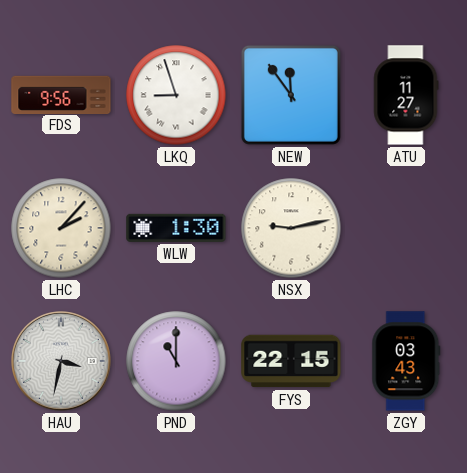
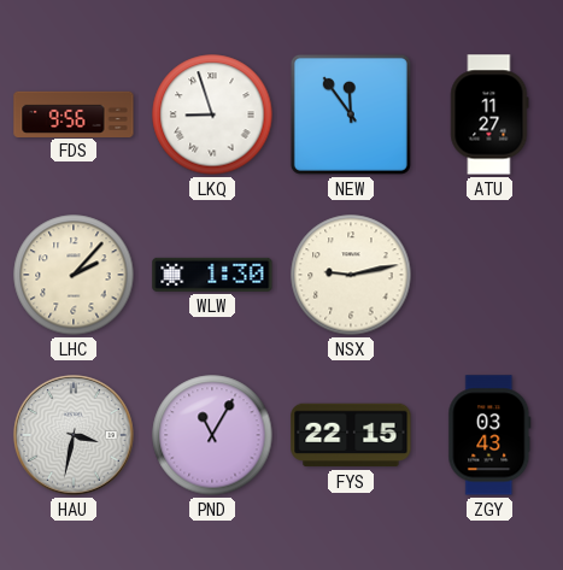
PND: 11:00 -> 11:05 (212, 435)
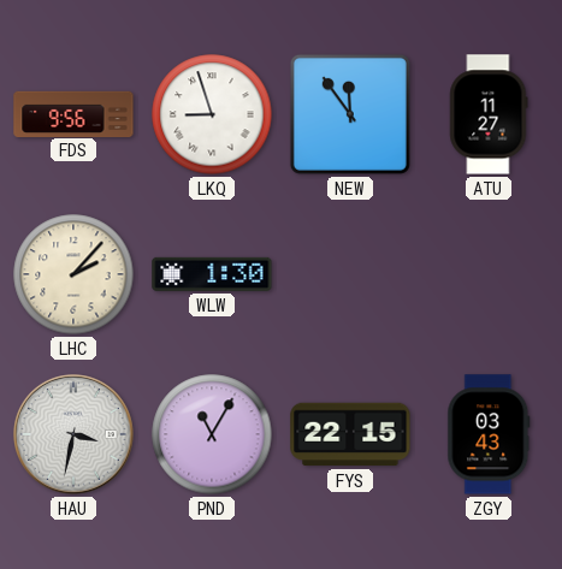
NSX: 9:13 -> none (351, 275)
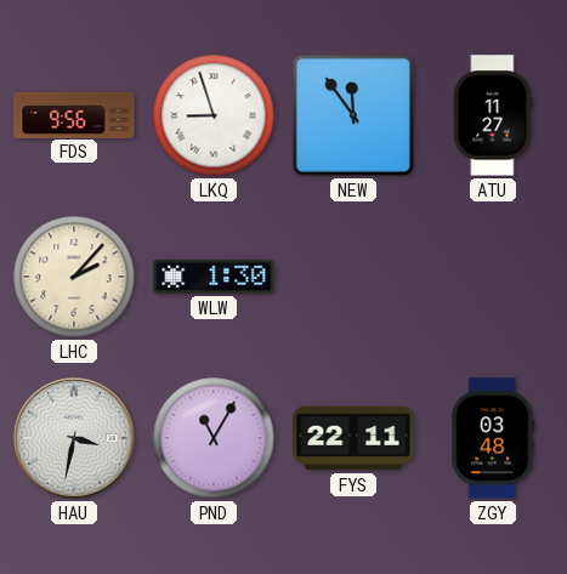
FYS: 22:15 -> 22:11 (353, 438)
ZGY: 03:43 -> 03:48 (493, 438)
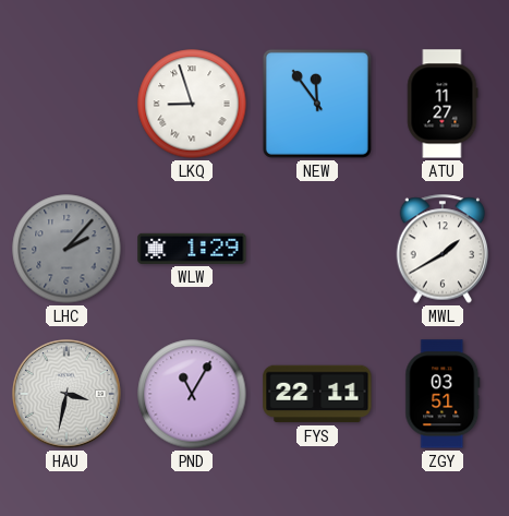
FDS: 9:56 -> none (74, 114)
LHC dial: cream -> grey (66, 249)
WLW: 1:30 -> 1:29 (192, 249)
MWL: none -> 1:40 (443, 249)
ZGY: 03:48 -> 03:51 (443, 394)
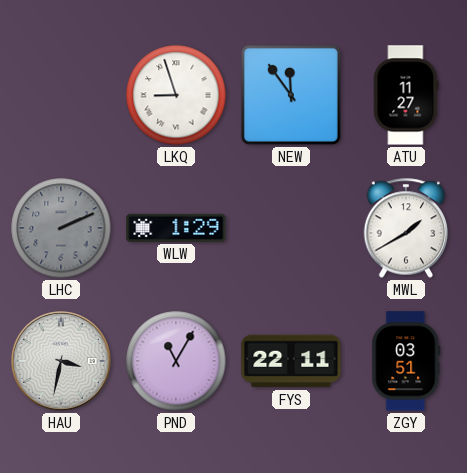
LHC: 2:07 -> 2:11 (61, 228)
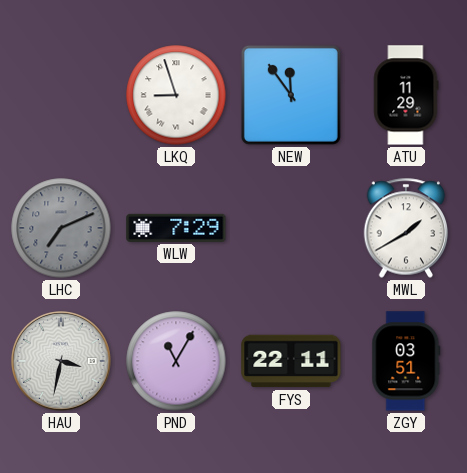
ATU: 11:27 -> 11:29 (406, 95)
LHC: 2:11 -> 7:11 (61, 228)
WLW: 1:29 -> 7:29 (176, 228)
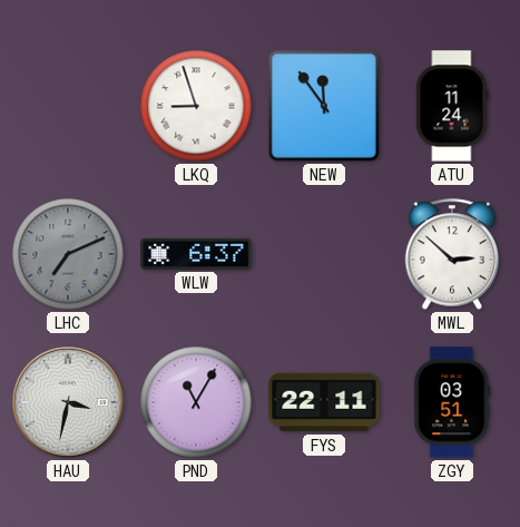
ATU: 11:29 -> 11:24 (452, 106)
WLW: 7:29 -> 6:37 (196, 254)
MWL: 1:40 -> 2:52 (452, 254)
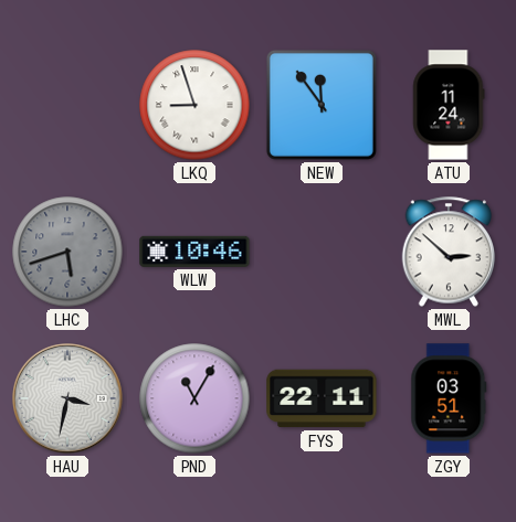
LHC: 7:11 -> 5:42 (67, 252)
WLW: 6:37 -> 10:46 (194, 252)
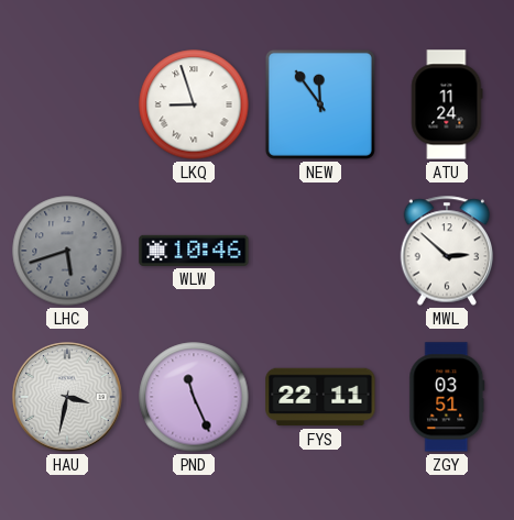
PND: 11:05 -> 11:26 (194, 397)
